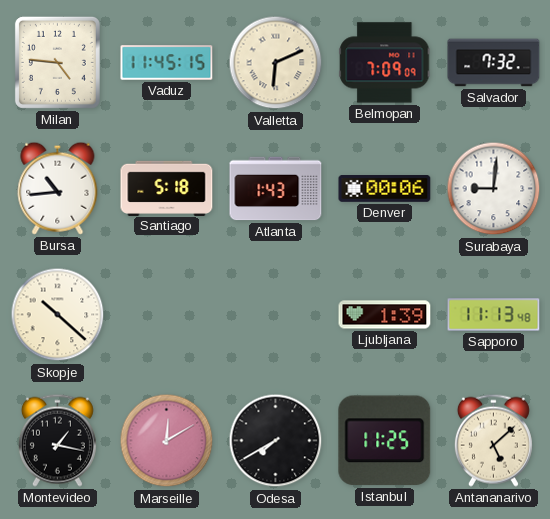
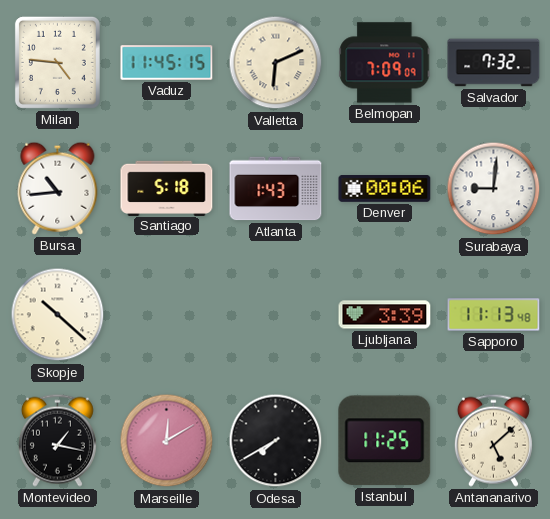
Ljubljana: 1:39 -> 3:39 (385, 315)
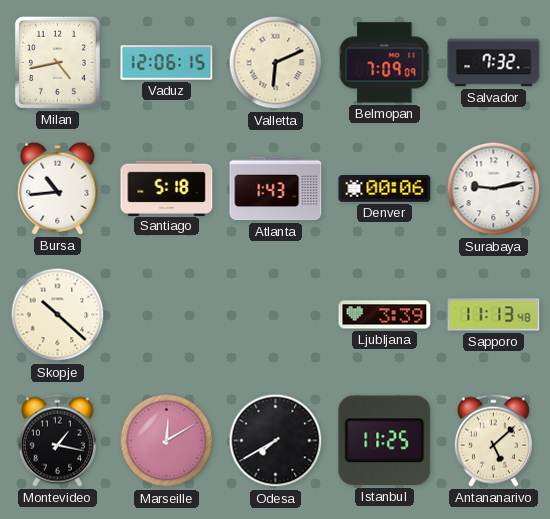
Milan: 4:46 -> 4:43 (57, 62)
Vaduz: 11:45 -> 12:06 (167, 63)
Surabaya: 9:01 -> 9:13 (494, 189)
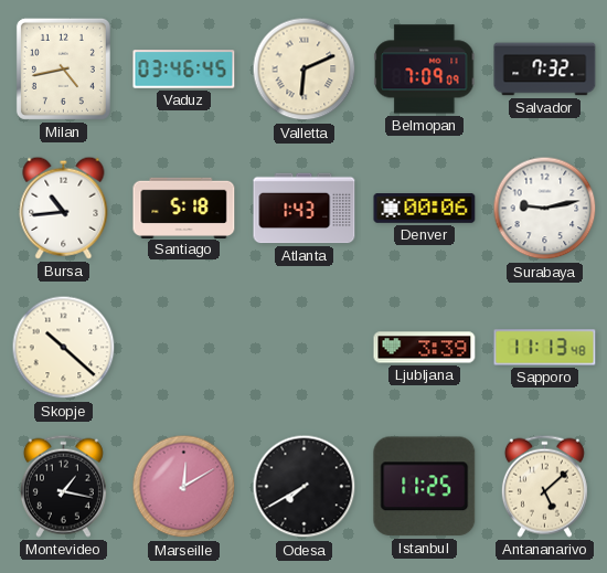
Vaduz: 12:06 -> 03:46 (184, 70)
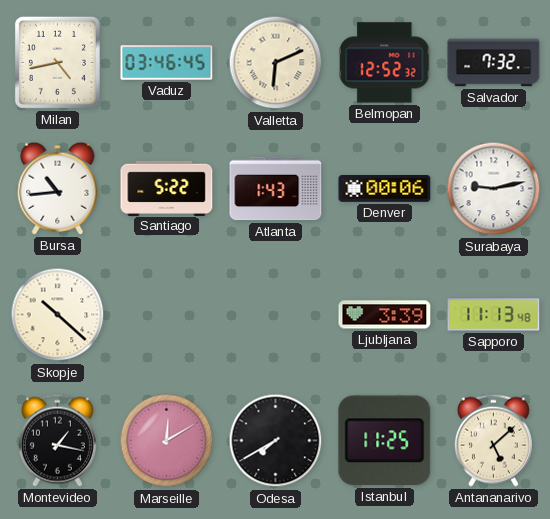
Belmopan: 7:09 -> 12:52 (385, 63)
Santiago: 5:18 -> 5:22 (167, 188)
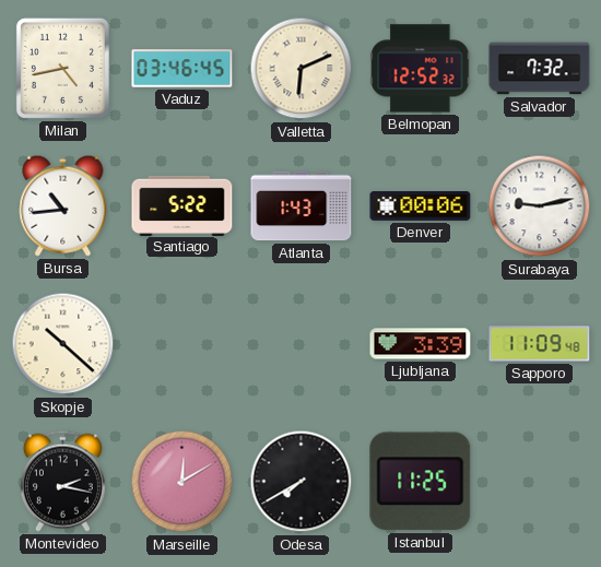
Sapporo: 11:13 -> 11:09 (540, 344)
Montevideo: 1:17 -> 2:17 (62, 481)
Antananarivo: 5:08 -> none (493, 440)
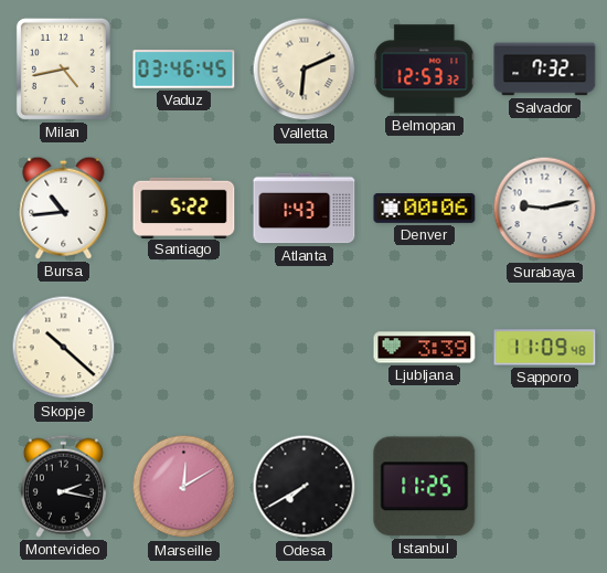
Belmopan: 12:52 -> 12:53 (425, 70)
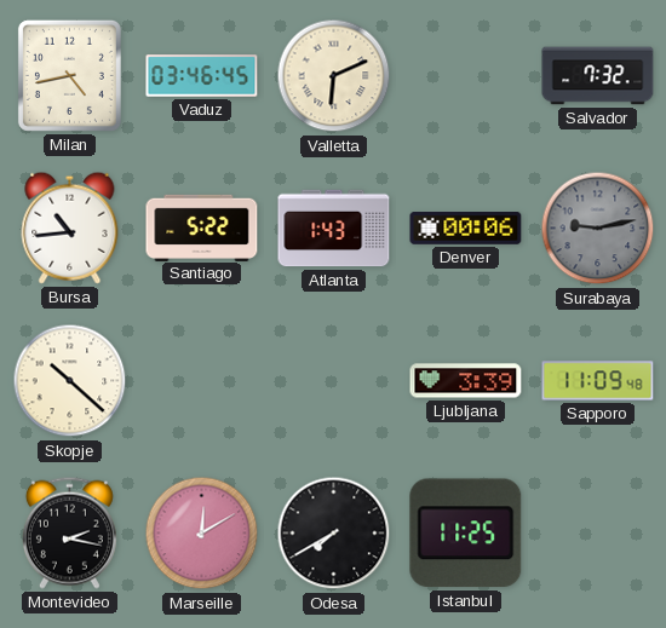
Belmopan: 12:53 -> none (425, 70)
Surabaya dial: white -> grey (598, 229)
